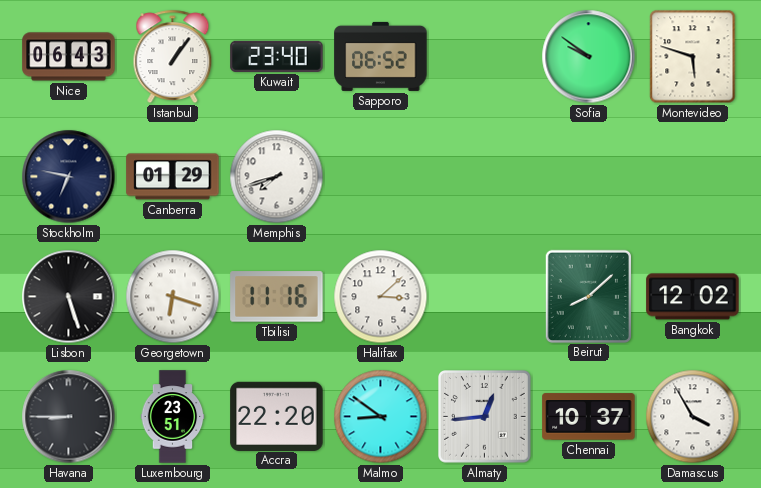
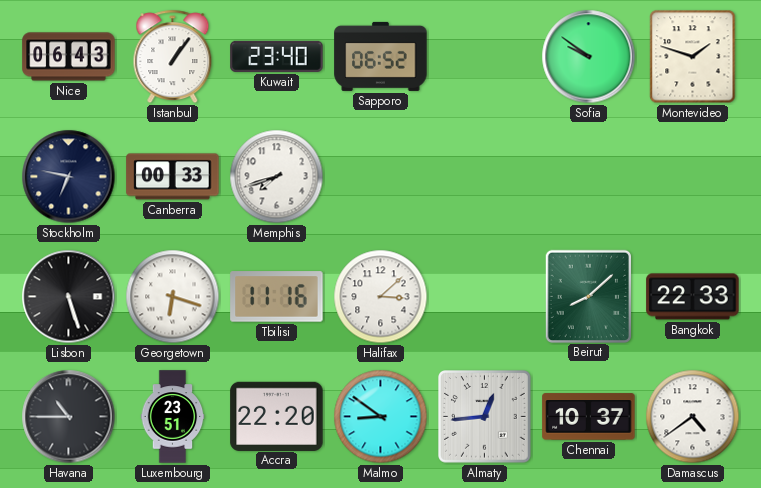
Montevideo: 5:48 -> 1:48 (693, 57)
Canberra: 01:29 -> 00:33 (173, 177)
Bangkok: 12:02 -> 22:33 (693, 297)
Havana: 8:45 -> 10:45 (69, 417)
Damascus: 3:55 -> 4:39 (693, 417)
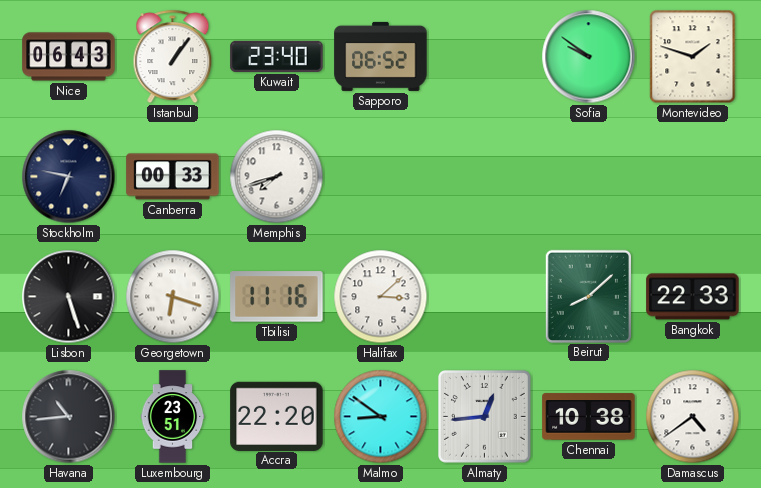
Havana: 10:45 -> 10:44 (69, 417)
Chennai: 10:37 -> 10:38 (589, 417)
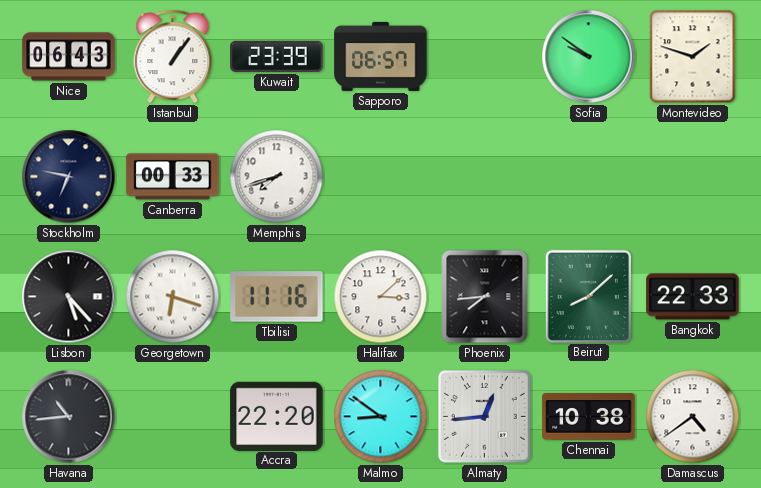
Kuwait: 23:40 -> 23:39 (277, 56)
Sapporo: 06:52 -> 06:57 (381, 56)
Lisbon: 5:27 -> 5:23 (69, 297)
Phoenix: none -> 7:44 (485, 297)
Luxembourg: 23:51 -> none (173, 417)
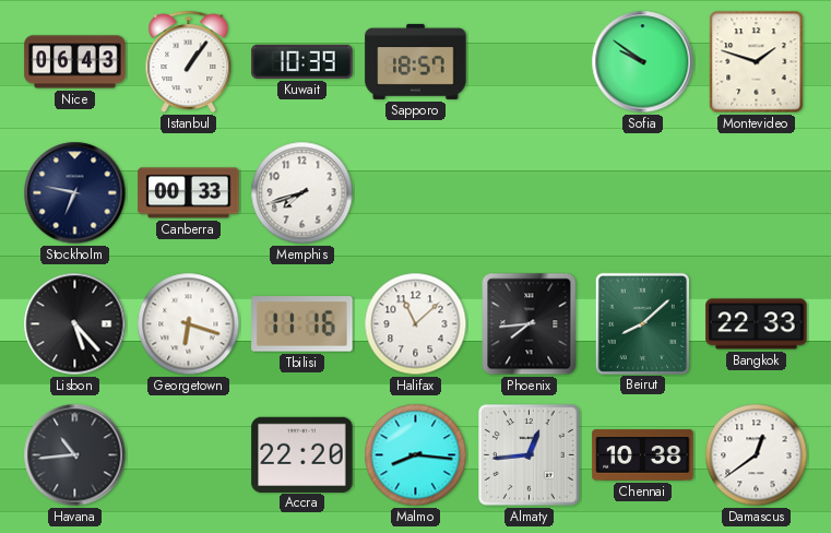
Kuwait: 23:39 -> 10:39 (302, 61)
Sapporo: 06:57 -> 18:57 (416, 61)
Halifax: 3:08 -> 11:08 (416, 324)
Malmo: 8:51 -> 8:16 (416, 455)
Damascus: 4:39 -> 12:39 (757, 455)
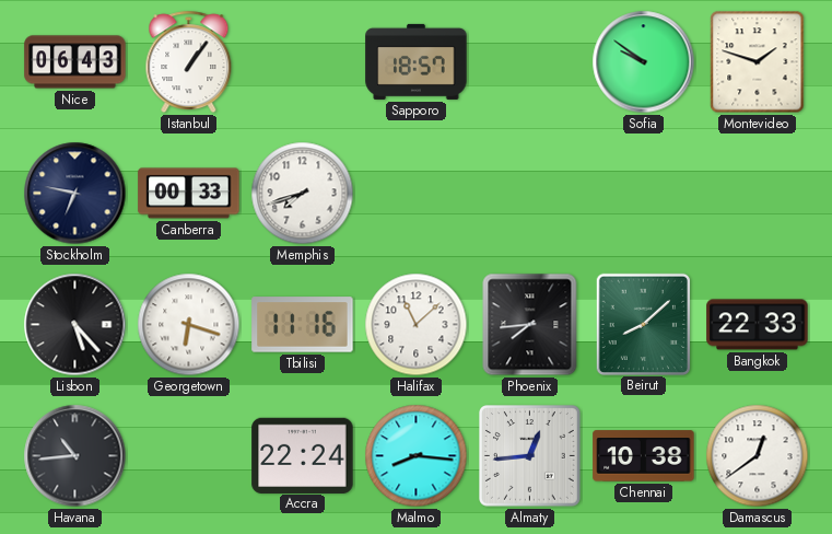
Kuwait: 10:39 -> none (302, 61)
Accra: 22:20 -> 22:24 (303, 455)
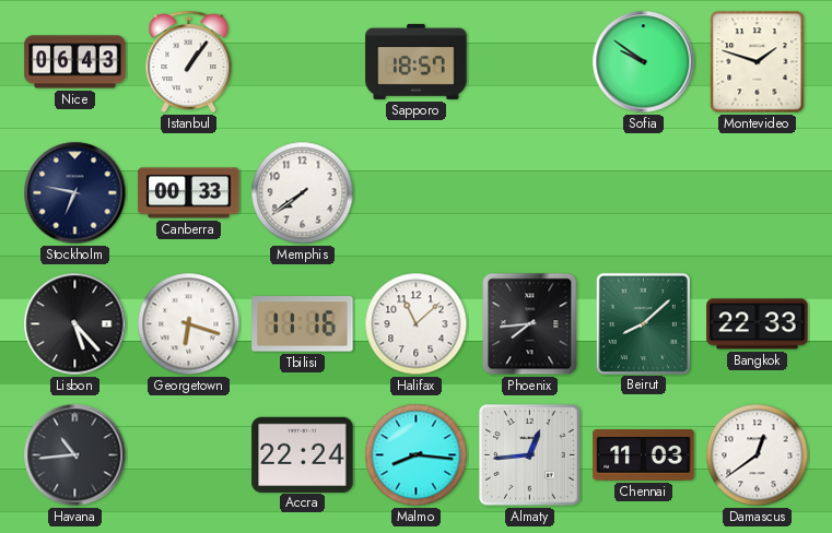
Memphis: 7:42 -> 7:39 (303, 193)
Chennai: 10:38 -> 11:03 (644, 455)
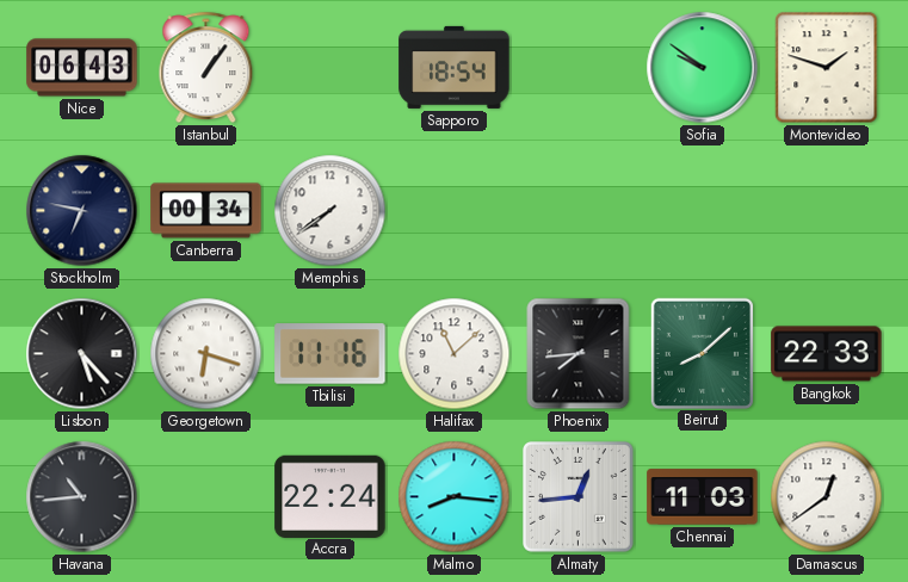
Sapporo: 18:57 -> 18:54 (455, 67)
Canberra: 00:33 -> 00:34 (206, 211)
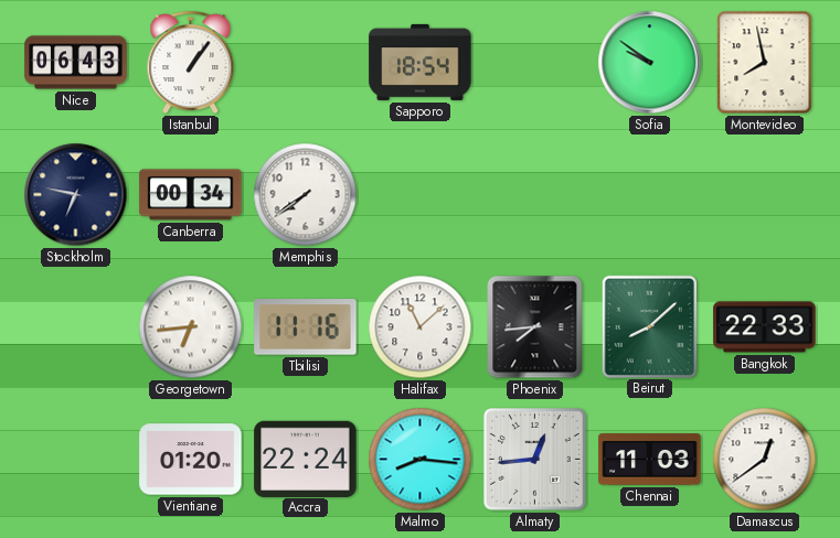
Montevideo: 1:48 -> 7:58 (765, 63)
Lisbon: 5:23 -> none (82, 354)
Georgetown: 6:18 -> 6:44 (191, 327)
Havana: 10:44 -> none (82, 497)
Vientiane: none -> 01:20 (191, 460)
